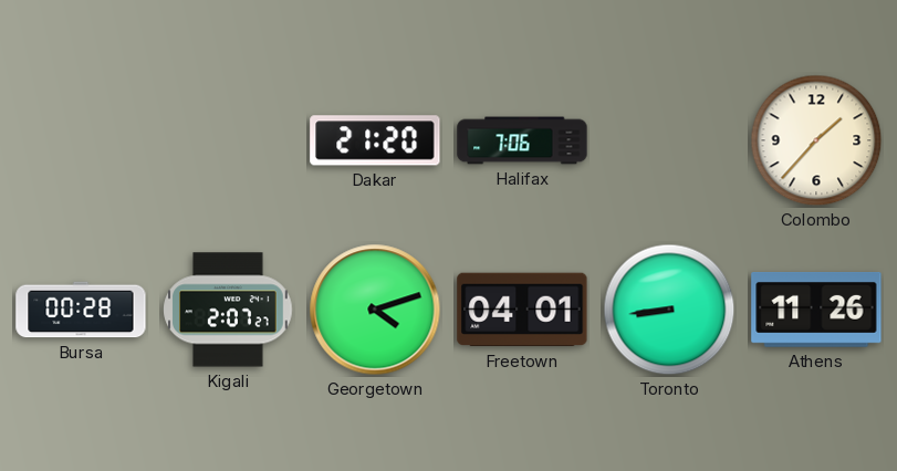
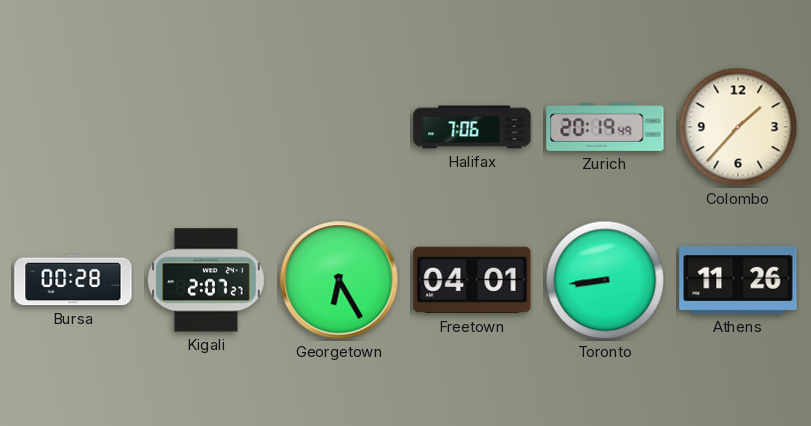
Dakar: 21:20 -> none (375, 140)
Zurich: none -> 20:19 (605, 127)
Georgetown: 4:12 -> 6:25 (339, 280)
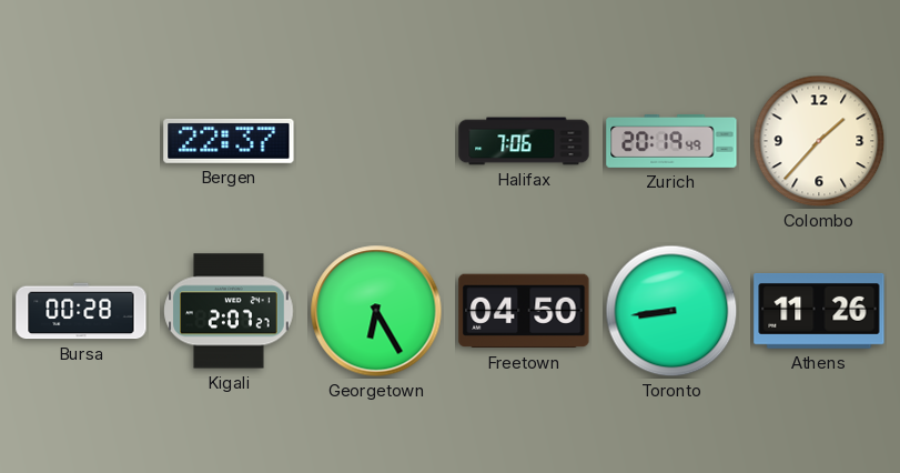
Bergen: none -> 22:37 (229, 141)
Freetown: 04:01 -> 04:50 (524, 311)
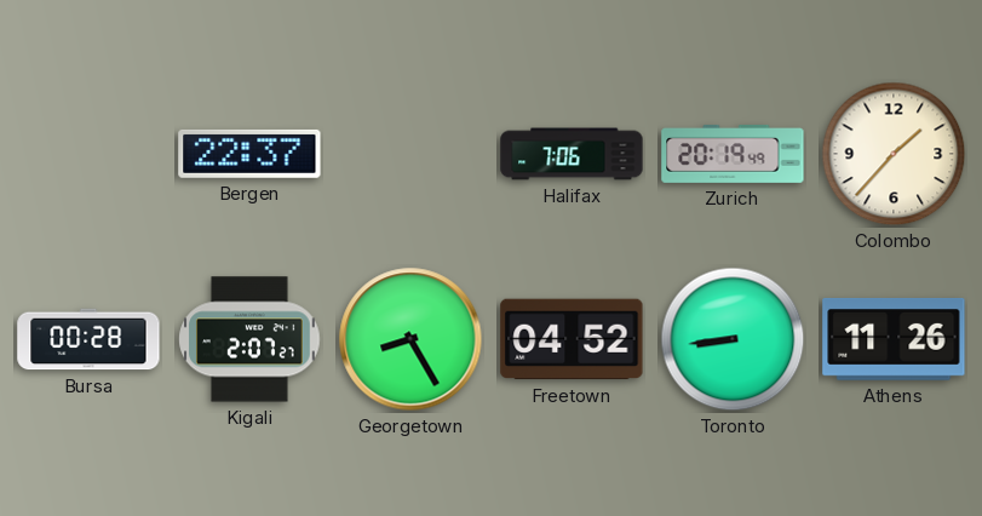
Georgetown: 6:25 -> 8:25 (410, 339)
Freetown: 04:50 -> 04:52 (572, 339)
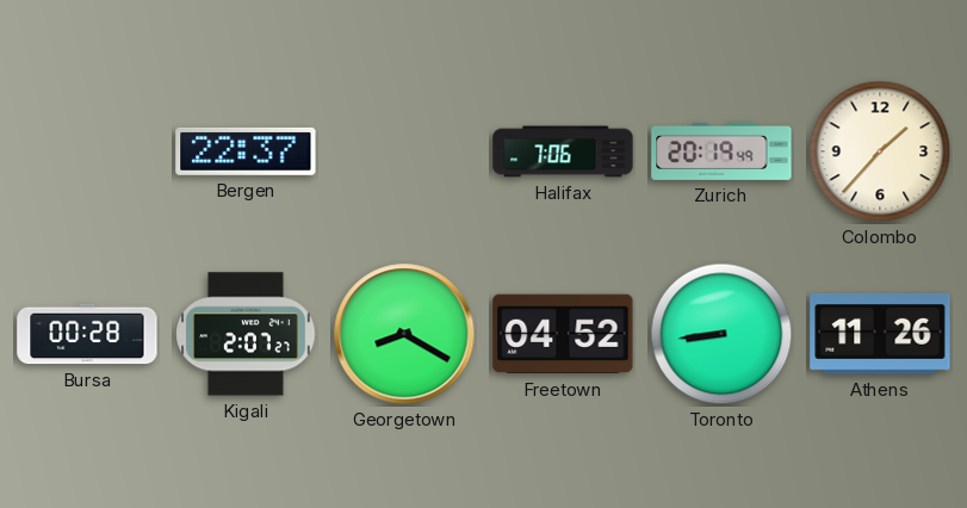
Georgetown: 8:25 -> 8:20 (404, 334)
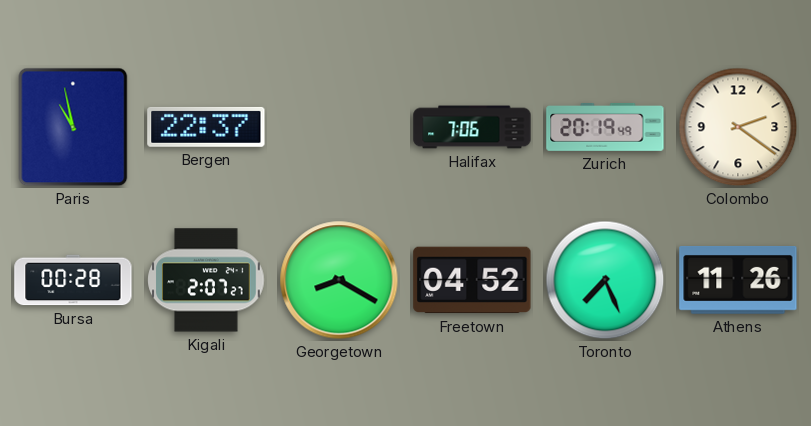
Paris: none -> 10:58 (73, 127)
Colombo: 1:37 -> 2:21 (738, 127)
Toronto: 8:44 -> 7:26 (605, 280)
